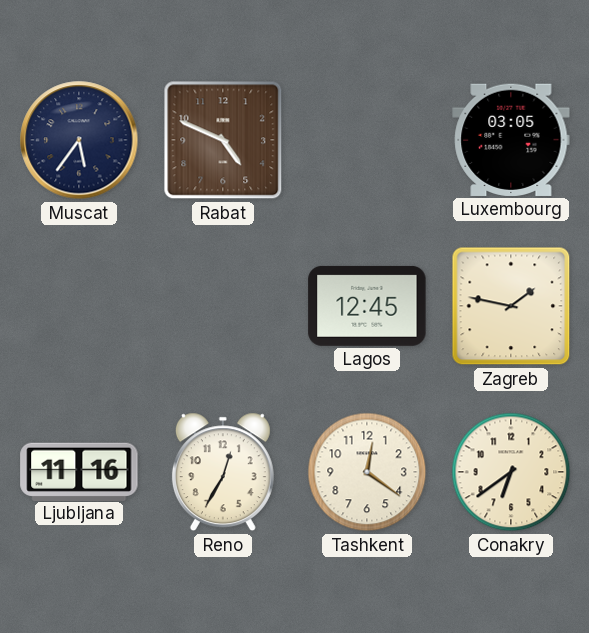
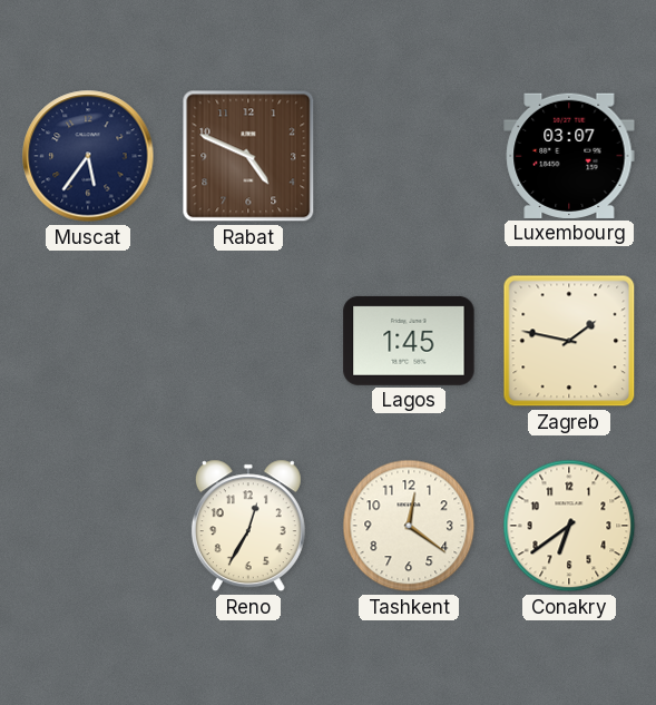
Luxembourg: 03:05 -> 03:07 (569, 156)
Lagos: 12:45 -> 1:45 (409, 341)
Ljubljana: 11:16 -> none (79, 471)
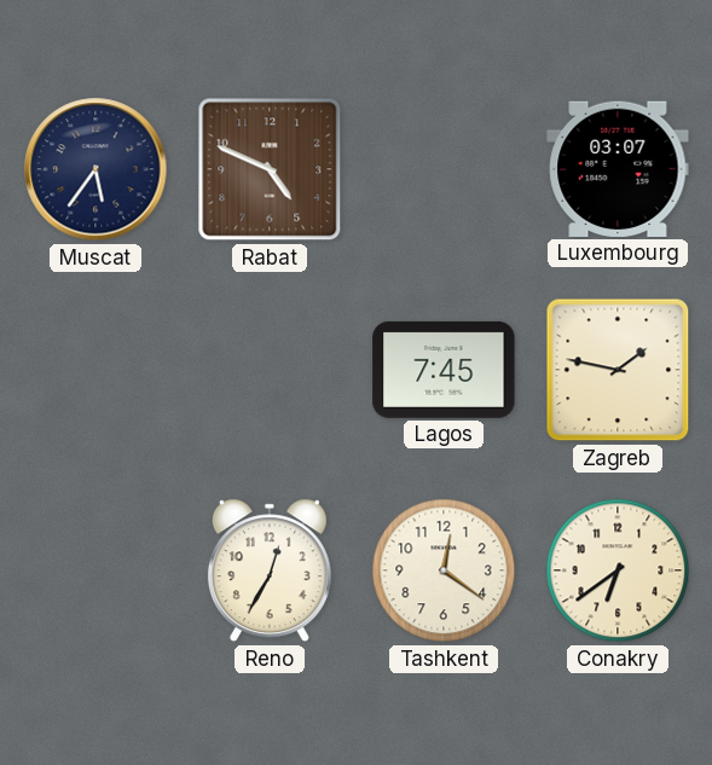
Lagos: 1:45 -> 7:45 (444, 370)
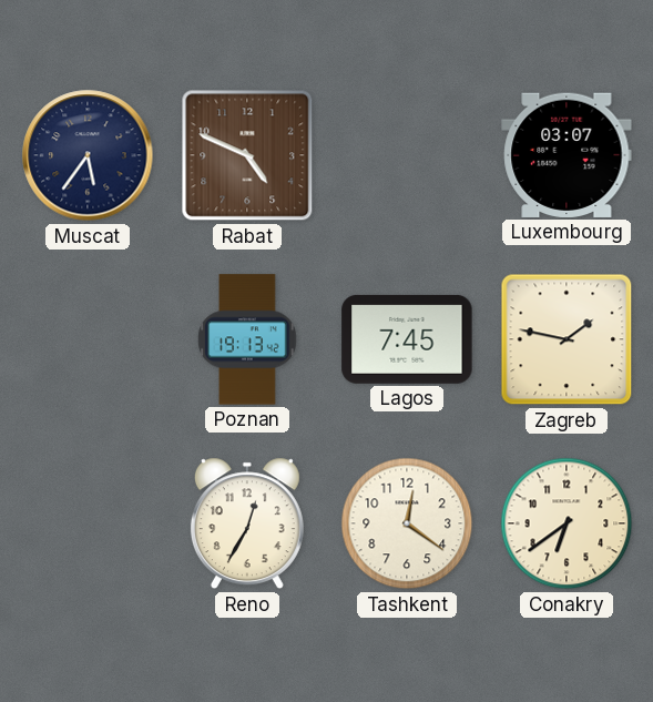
Poznan: none -> 19:13 (247, 339)
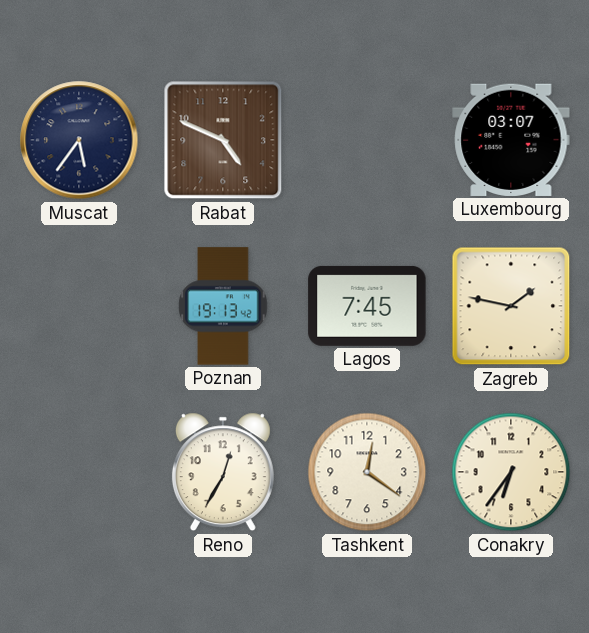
Conakry: 6:39 -> 6:36 (511, 472)
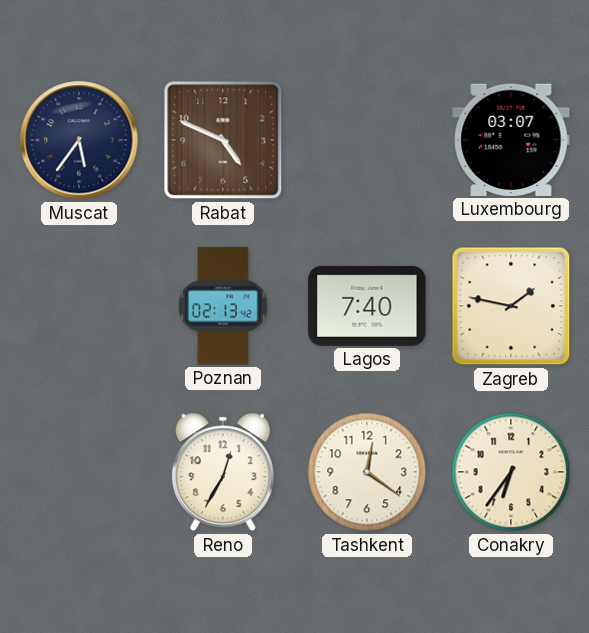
Poznan: 19:13 -> 02:13 (223, 306)
Lagos: 7:45 -> 7:40 (367, 306)
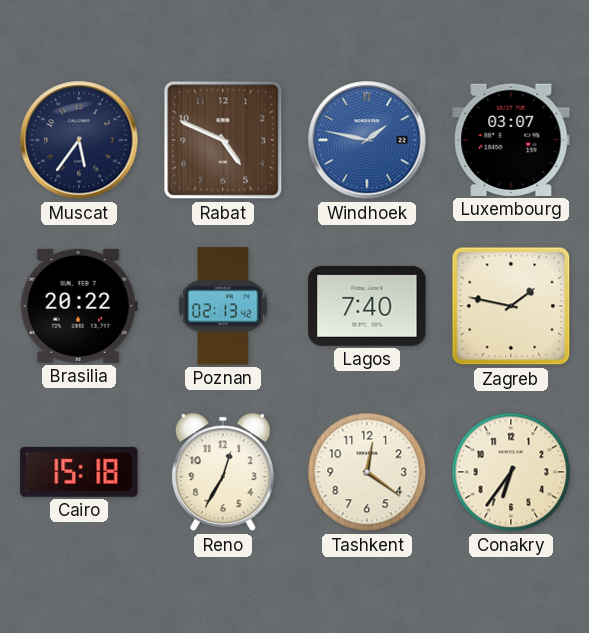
Windhoek: none -> 1:47 (367, 140)
Brasilia: none -> 20:22 (79, 306)
Cairo: none -> 15:18 (79, 472)
